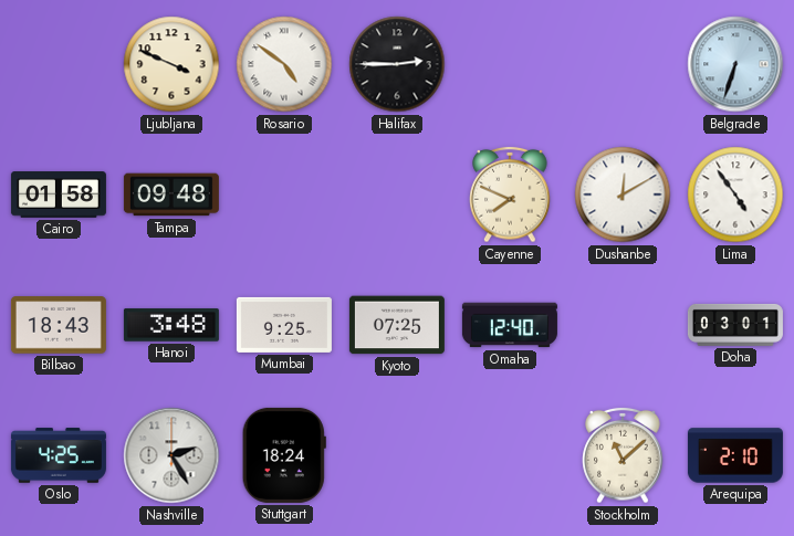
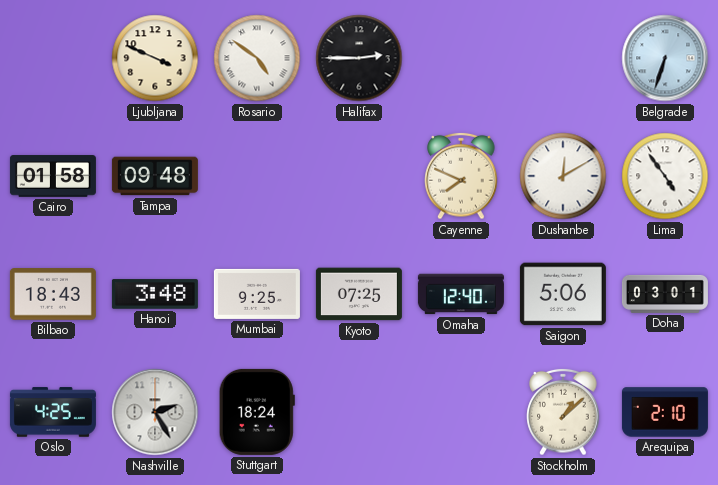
Saigon: none -> 5:06 (563, 294)
Stockholm: 11:08 -> 1:08 (563, 412)
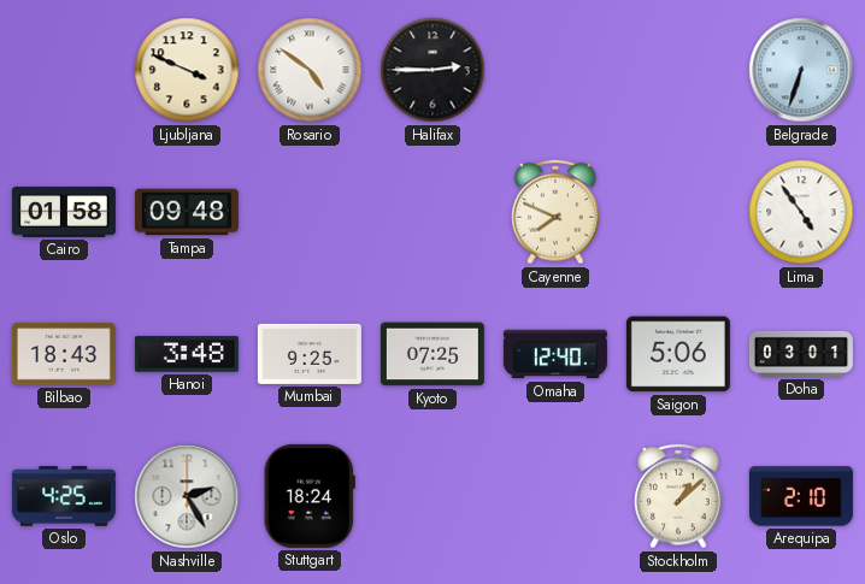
Dushanbe: 12:10 -> none (563, 176)
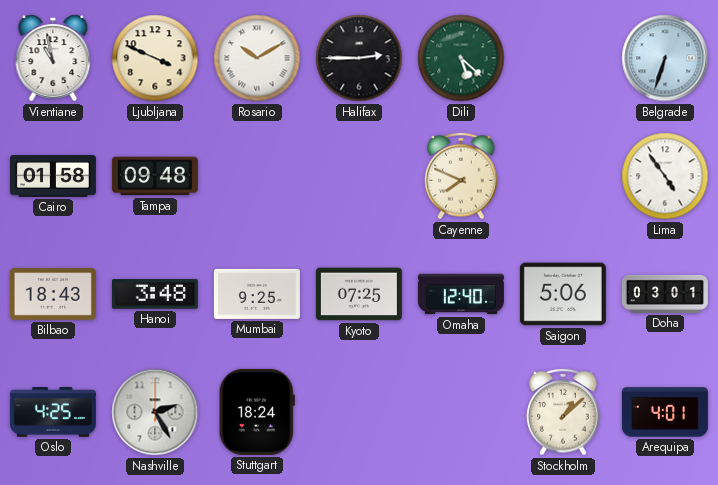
Vientiane: none -> 10:58 (53, 58)
Rosario: 4:51 -> 10:10 (257, 58)
Dili: none -> 5:22 (461, 58)
Arequipa: 2:10 -> 4:01 (665, 412)
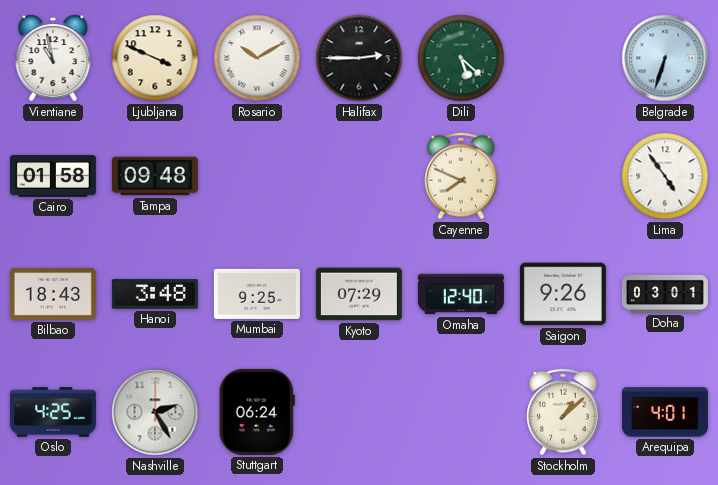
Kyoto: 07:25 -> 07:29 (359, 294)
Saigon: 5:06 -> 9:26 (563, 294)
Stuttgart: 18:24 -> 06:24 (257, 412)
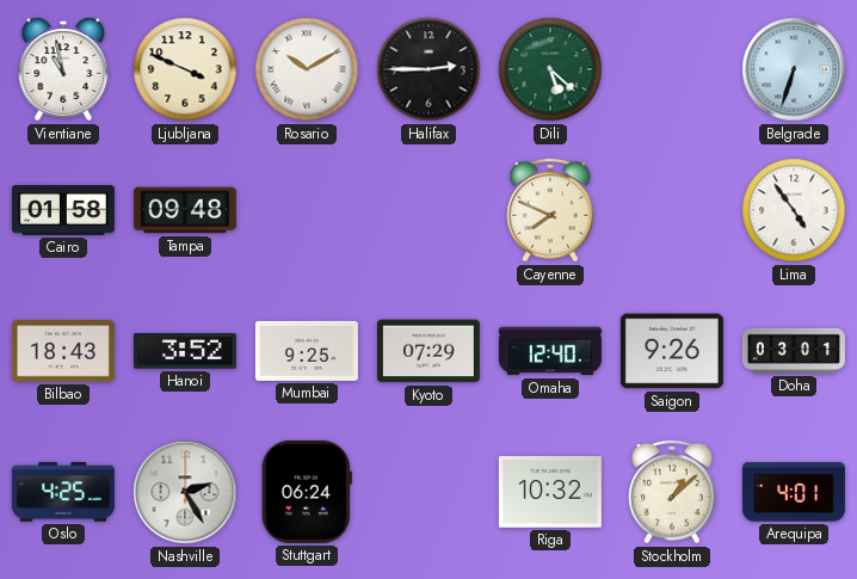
Hanoi: 3:48 -> 3:52 (185, 351)
Riga: none -> 10:32 (550, 493)
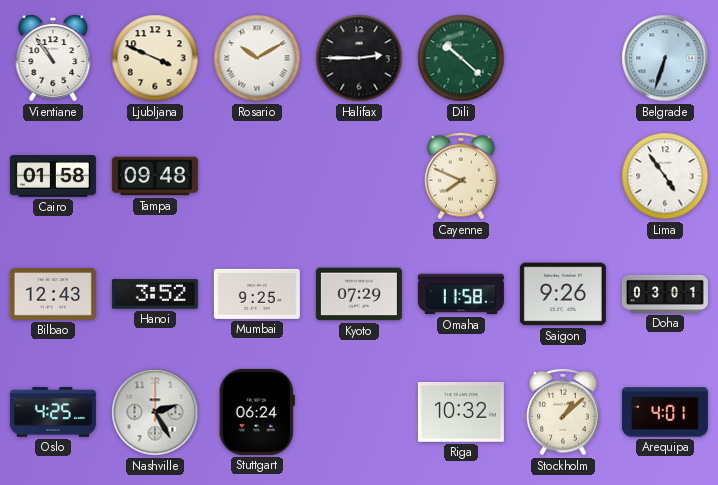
Vientiane: 10:58 -> 10:54 (53, 58)
Dili: 5:22 -> 10:22 (461, 58)
Bilbao: 18:43 -> 12:43 (53, 294)
Omaha: 12:40 -> 11:58 (461, 294)
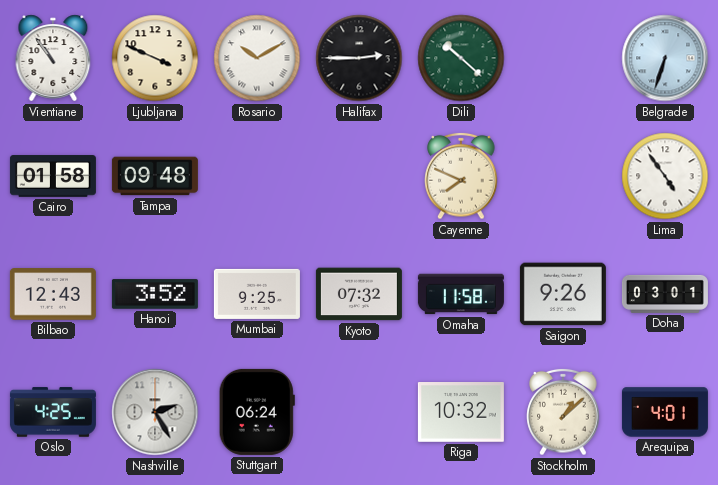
Kyoto: 07:29 -> 07:32 (359, 294)
